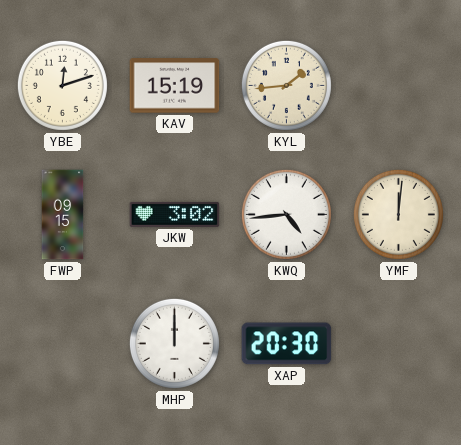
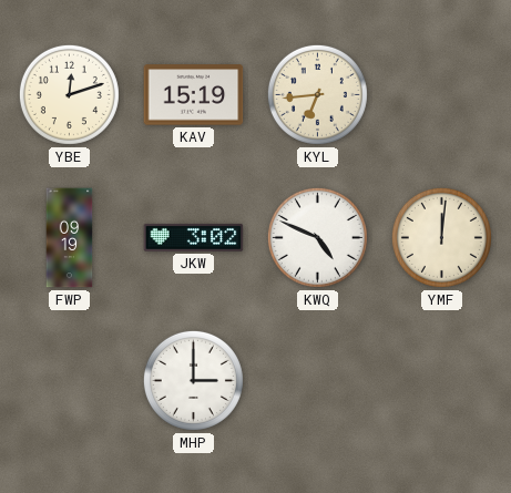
KYL: 1:44 -> 6:44 (317, 94)
FWP: 09:15 -> 09:19 (70, 238)
KWQ: 4:44 -> 4:49 (317, 237)
MHP: 12:00 -> 3:00 (193, 380)
XAP: 20:30 -> none (287, 344)
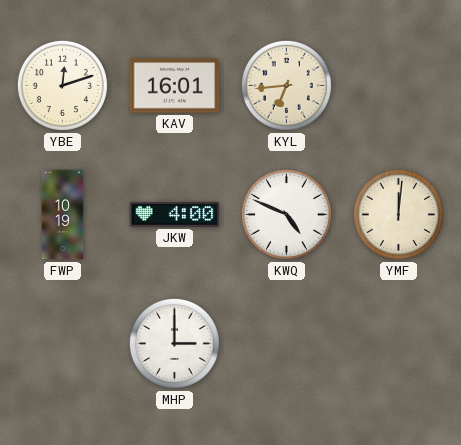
KAV: 15:19 -> 16:01 (175, 86)
FWP: 09:19 -> 10:19 (63, 215)
JKW: 3:02 -> 4:00 (175, 214)
